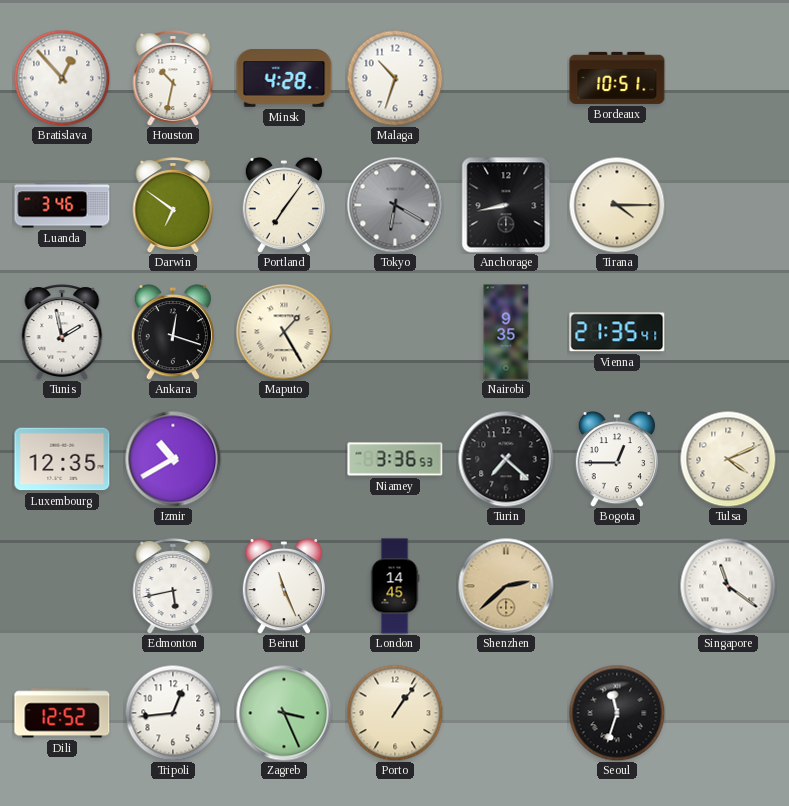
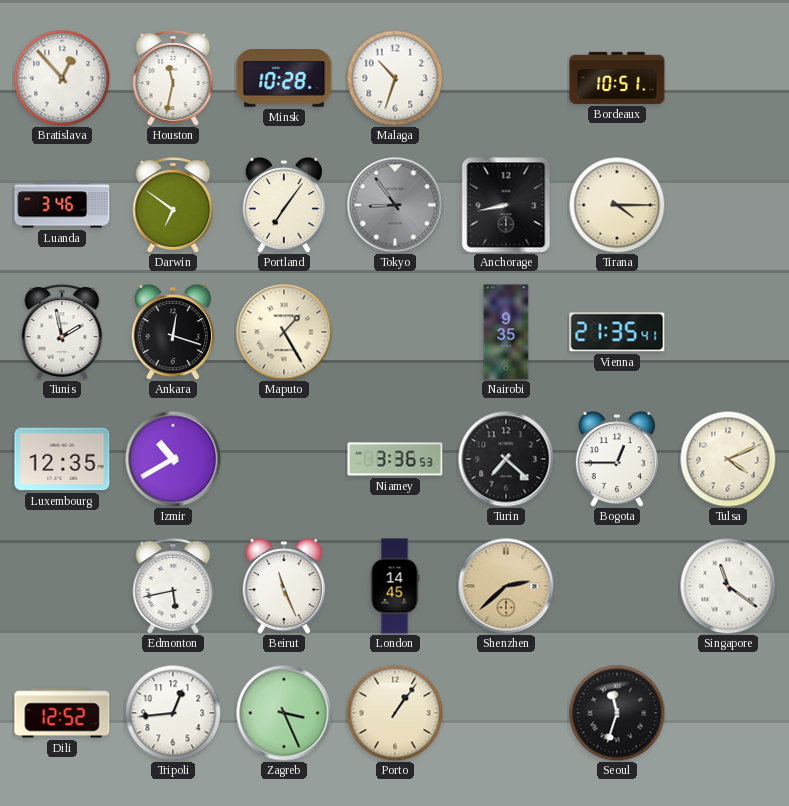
Houston: 10:32 -> 11:32 (173, 78)
Minsk: 4:28 -> 10:28 (284, 78)
Tokyo: 6:20 -> 8:54 (395, 205)
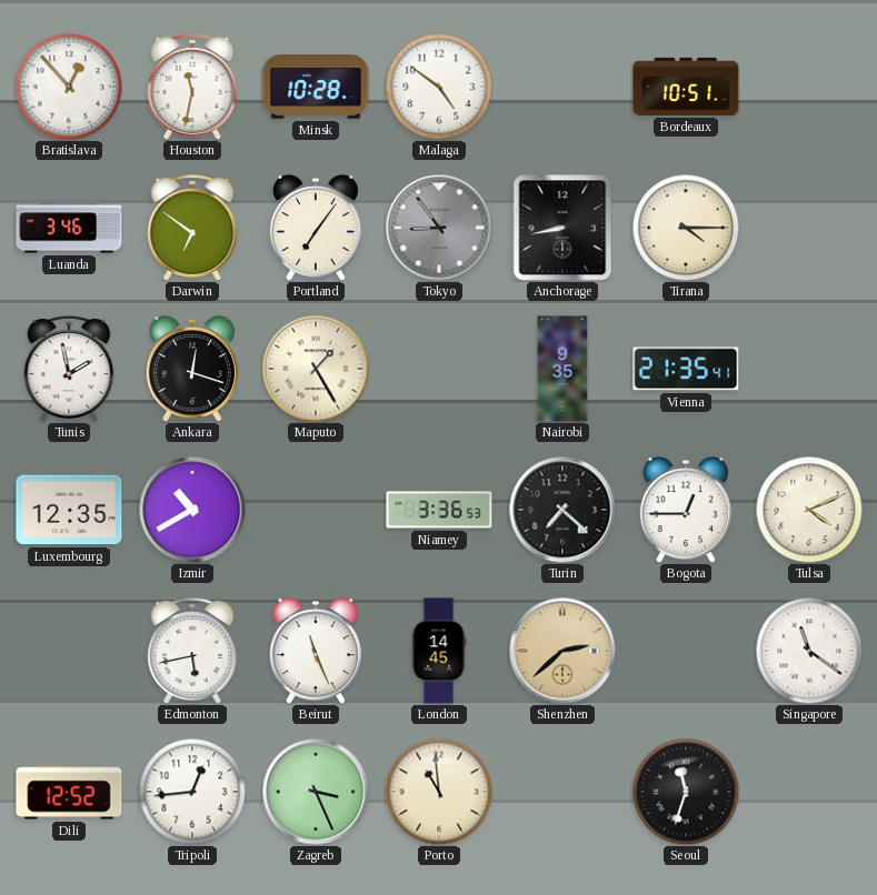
Malaga: 10:33 -> 4:51 (439, 87)
Porto: 1:06 -> 10:59 (439, 792)
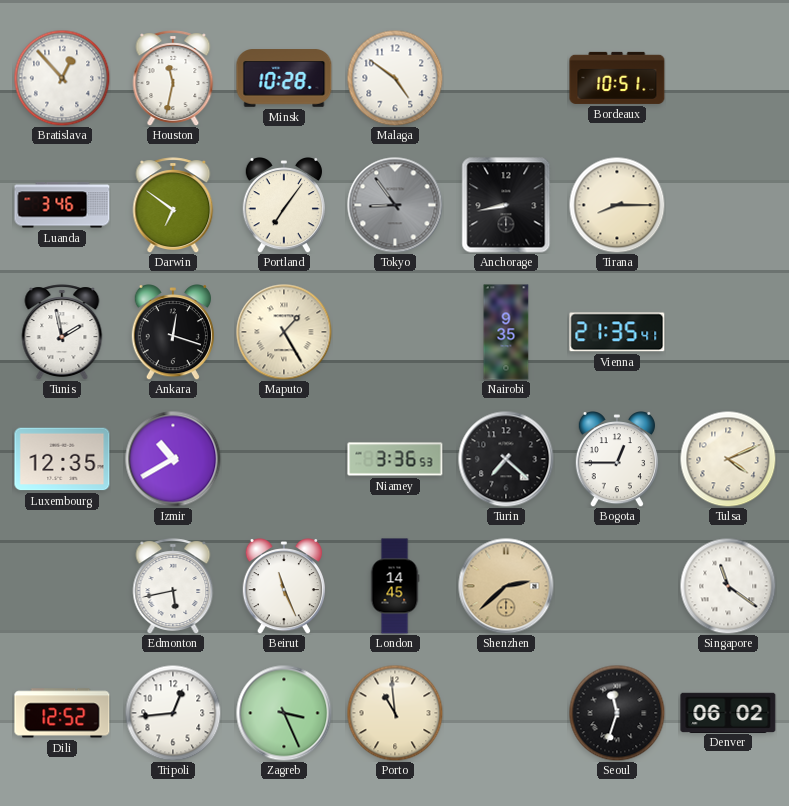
Tirana: 4:15 -> 8:15 (617, 205)
Denver: none -> 06:02 (728, 712)
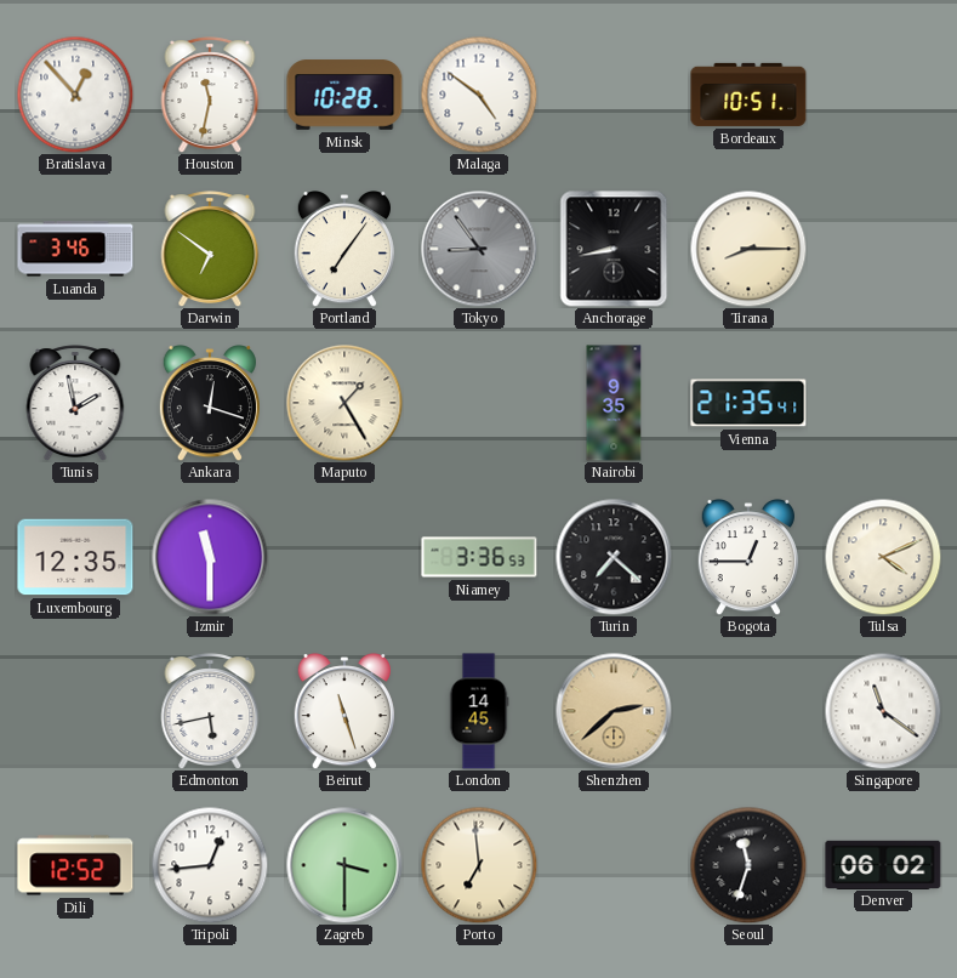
Izmir: 10:40 -> 11:30 (210, 557)
Beirut: 11:26 -> 11:27 (343, 712)
Zagreb: 3:26 -> 3:30 (344, 865)
Porto: 10:59 -> 6:59 (479, 865)
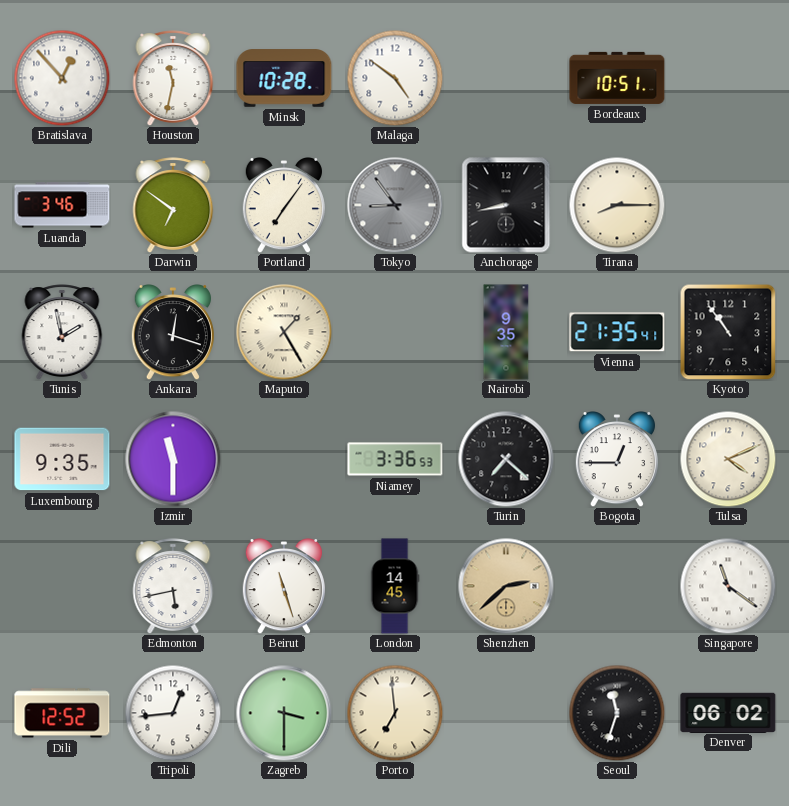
Kyoto: none -> 10:54 (728, 332)
Luxembourg: 12:35 -> 9:35 (62, 459)
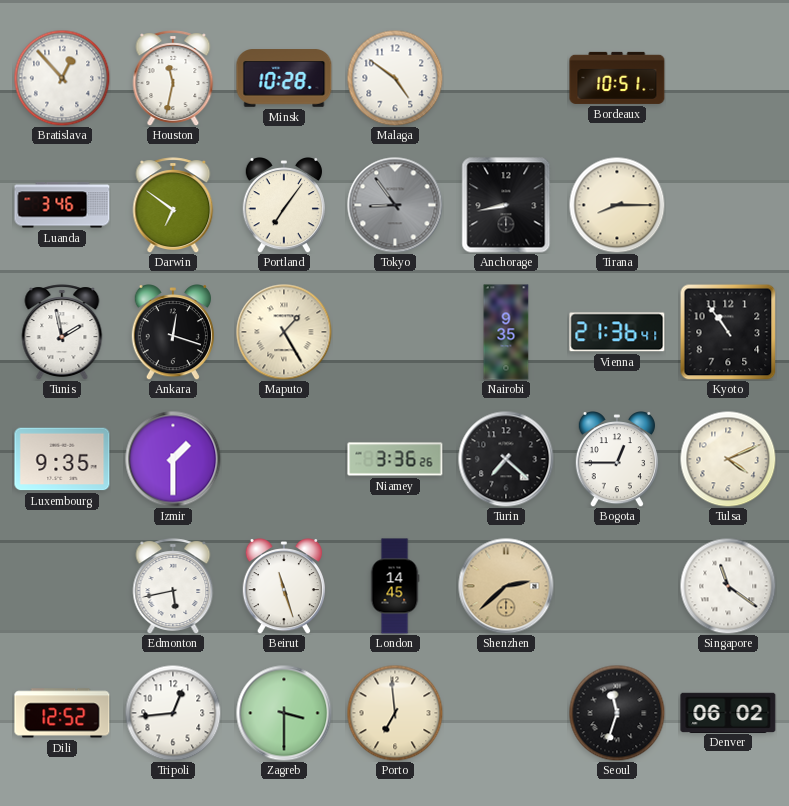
Vienna: 21:35 -> 21:36 (617, 332)
Izmir: 11:30 -> 1:30 (173, 459)
Niamey: 3:36:53 -> 3:36:26 (395, 459)
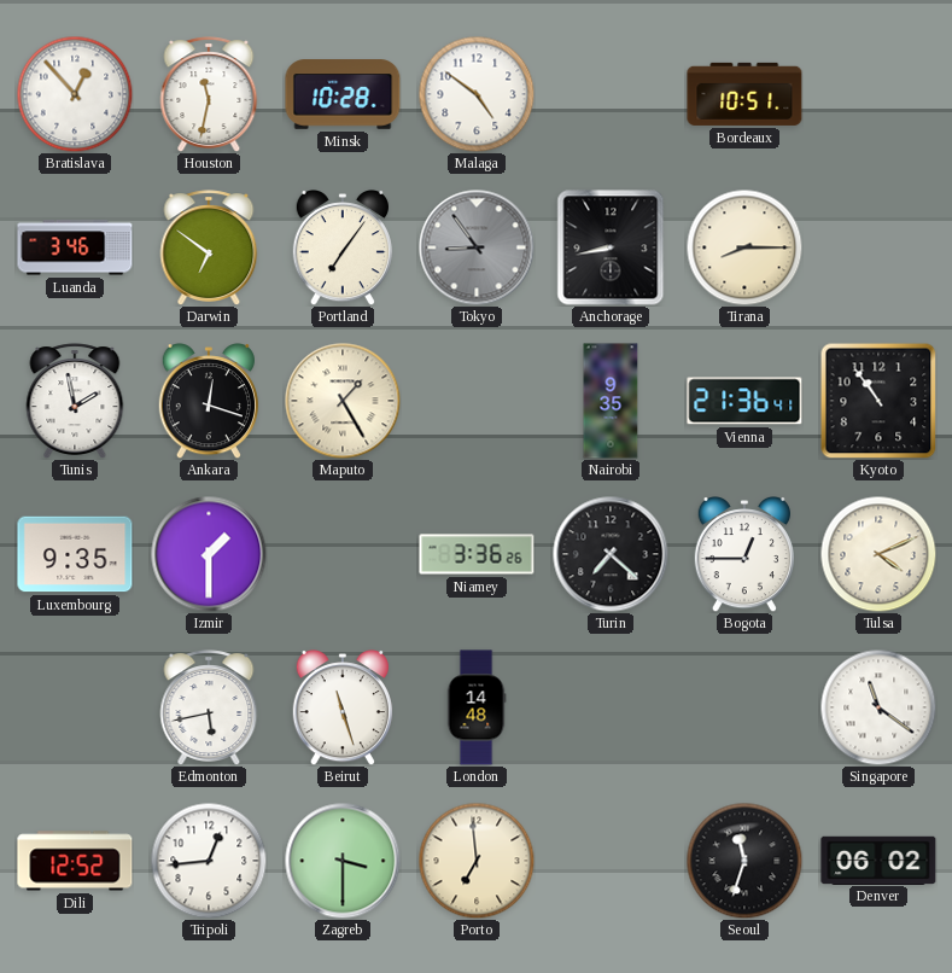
London: 14:45 -> 14:48 (477, 707)
Shenzhen: 2:38 -> none (506, 586)
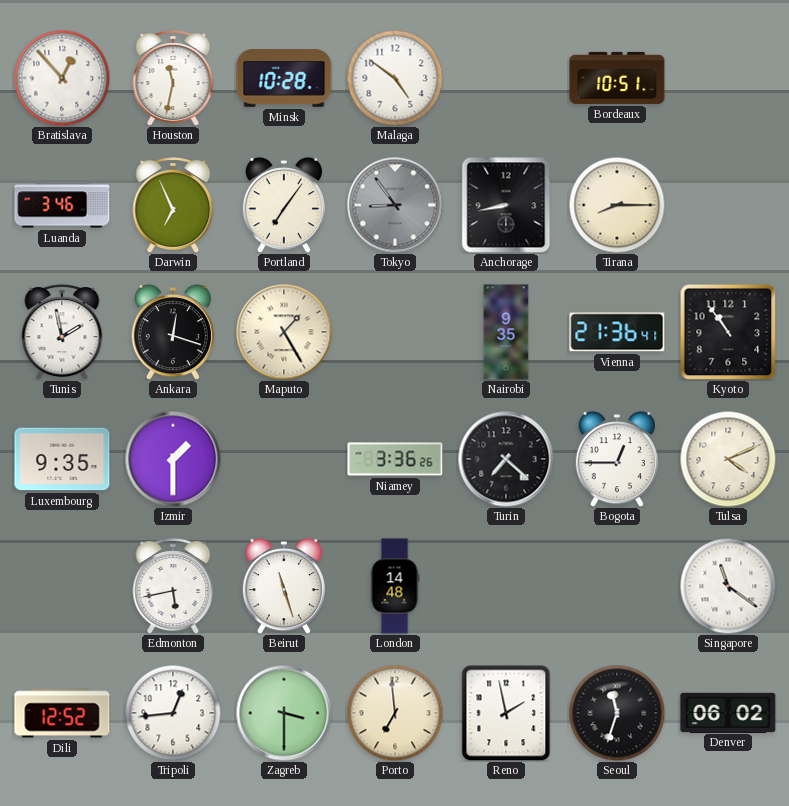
Darwin: 6:51 -> 6:56 (173, 205)
Reno: none -> 1:58 (506, 713)
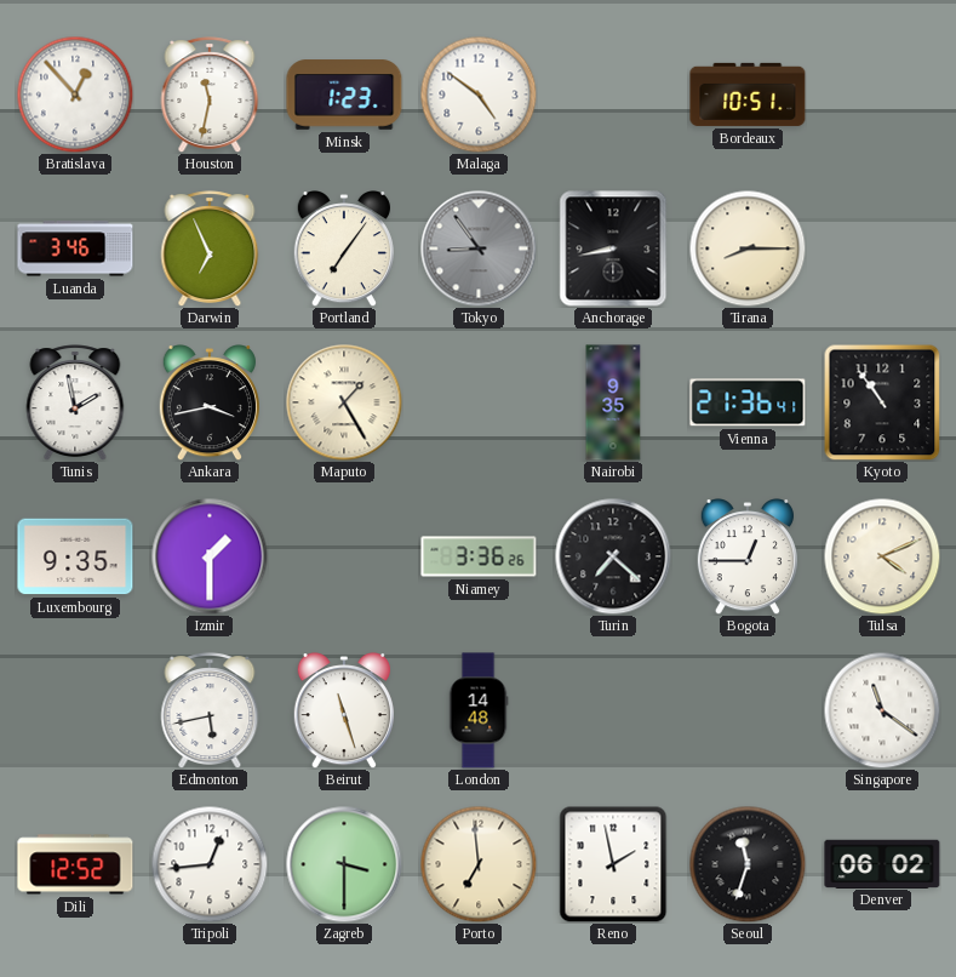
Minsk: 10:28 -> 1:23 (344, 95)
Ankara: 12:18 -> 3:43 (208, 404)
